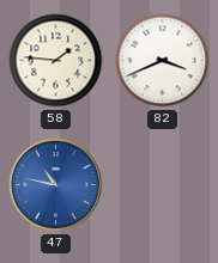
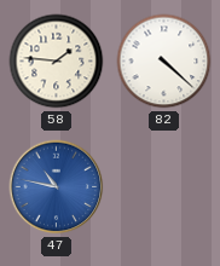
82: 3:41 -> 4:22 (164, 62)
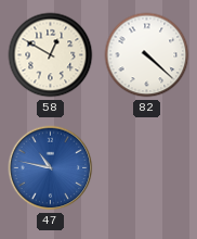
58: 1:46 -> 12:50 (51, 55)
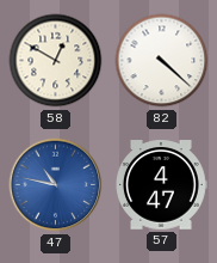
57: none -> 4:47 (162, 185)
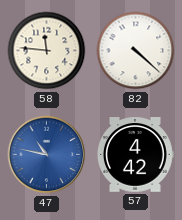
58: 12:50 -> 11:46 (47, 51)
57: 4:47 -> 4:42 (136, 155)
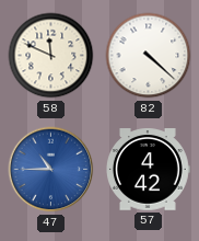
58: 11:46 -> 11:49 (51, 56)
47: 10:47 -> 10:45 (51, 170)
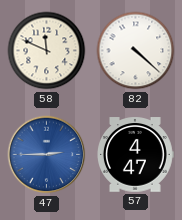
47: 10:45 -> 2:45 (47, 155)
57: 4:42 -> 4:47 (136, 155)
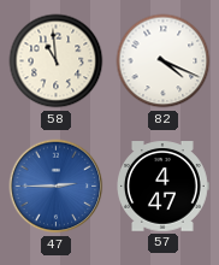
58: 11:49 -> 10:59 (57, 61)
82: 4:22 -> 4:19 (164, 61)
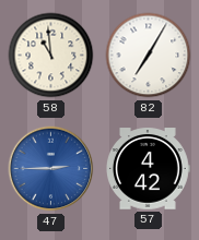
82: 4:19 -> 7:05 (149, 56)
57: 4:47 -> 4:42 (149, 169)
